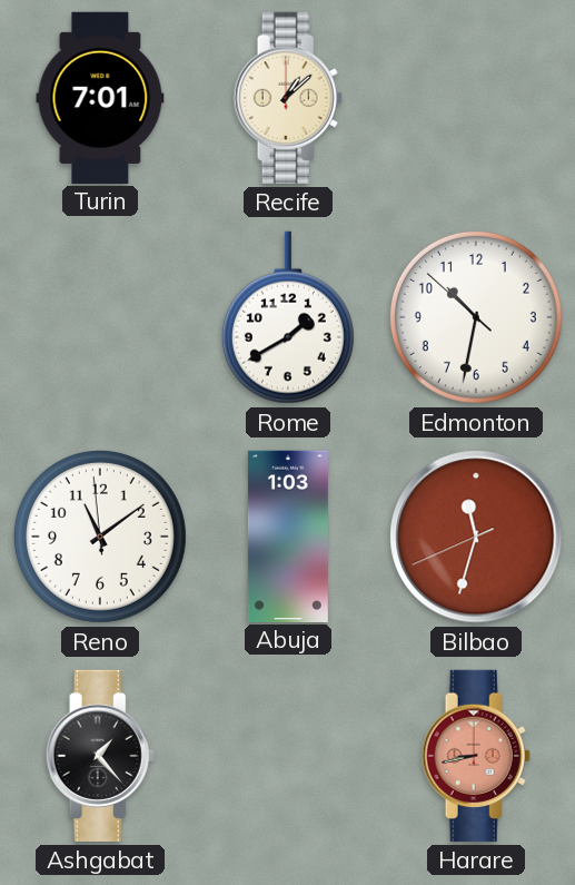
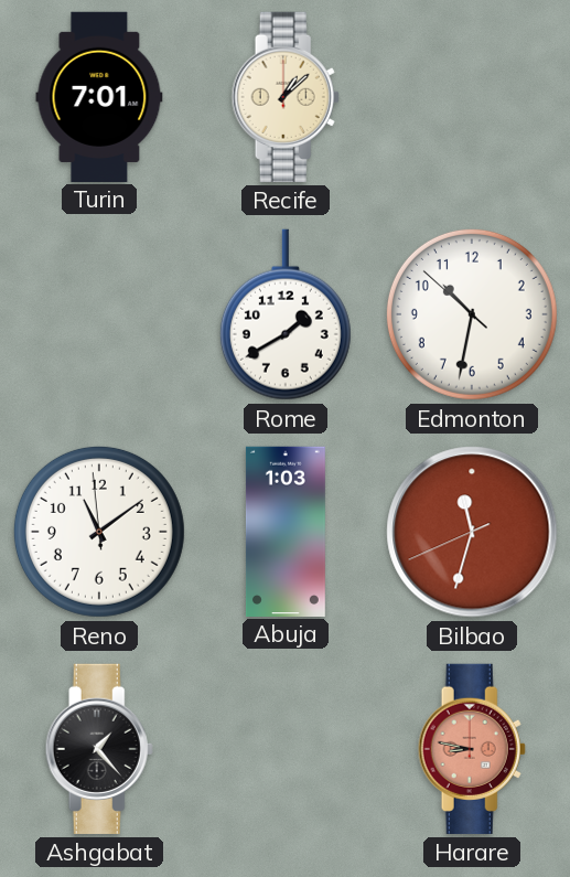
Harare: 8:43 -> 8:47 (472, 749)
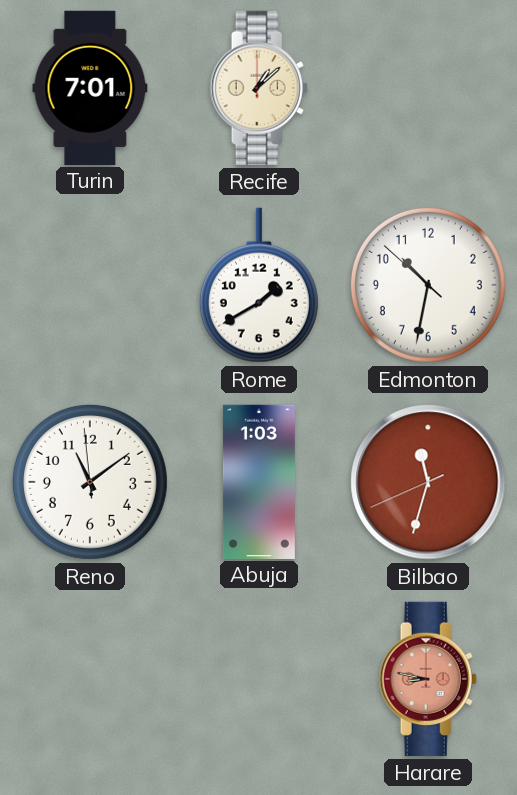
Ashgabat: 1:23 -> none (99, 749)
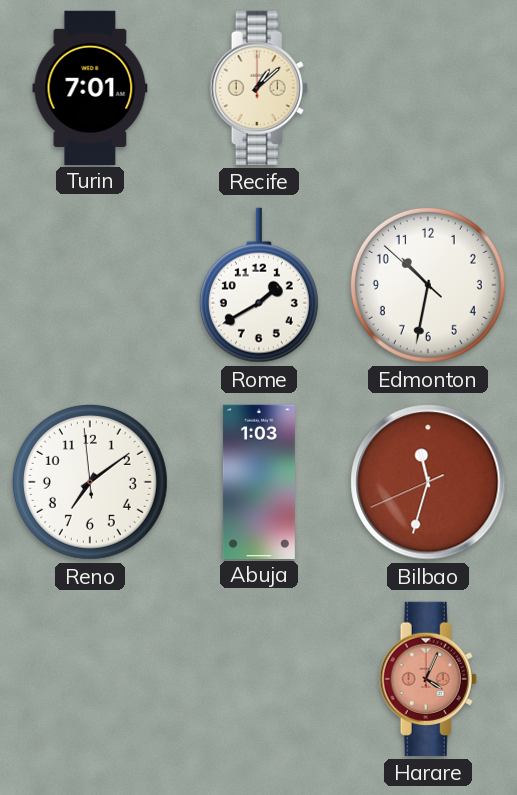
Reno: 11:08 -> 7:08 (90, 482)
Harare: 8:47 -> 4:04 (428, 679)
